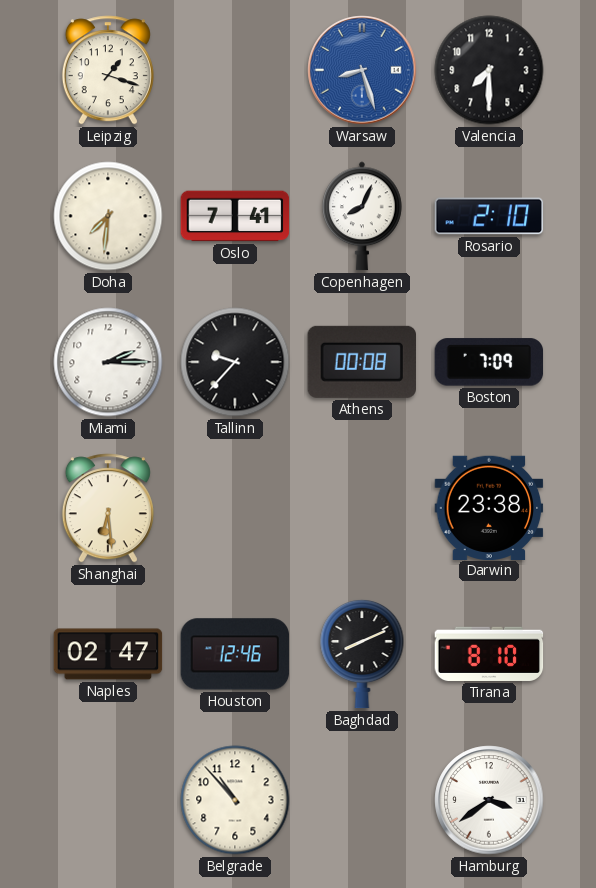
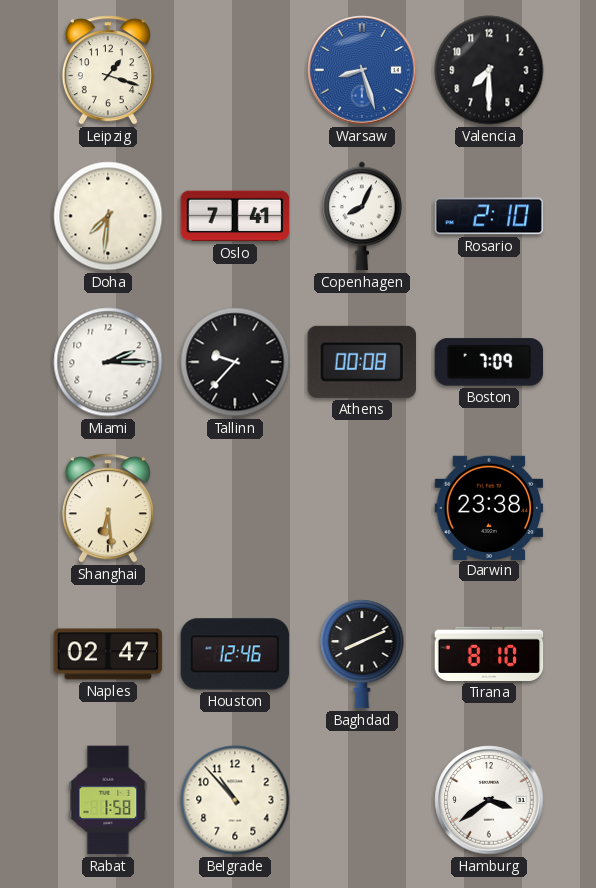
Rabat: none -> 1:58 (108, 800)
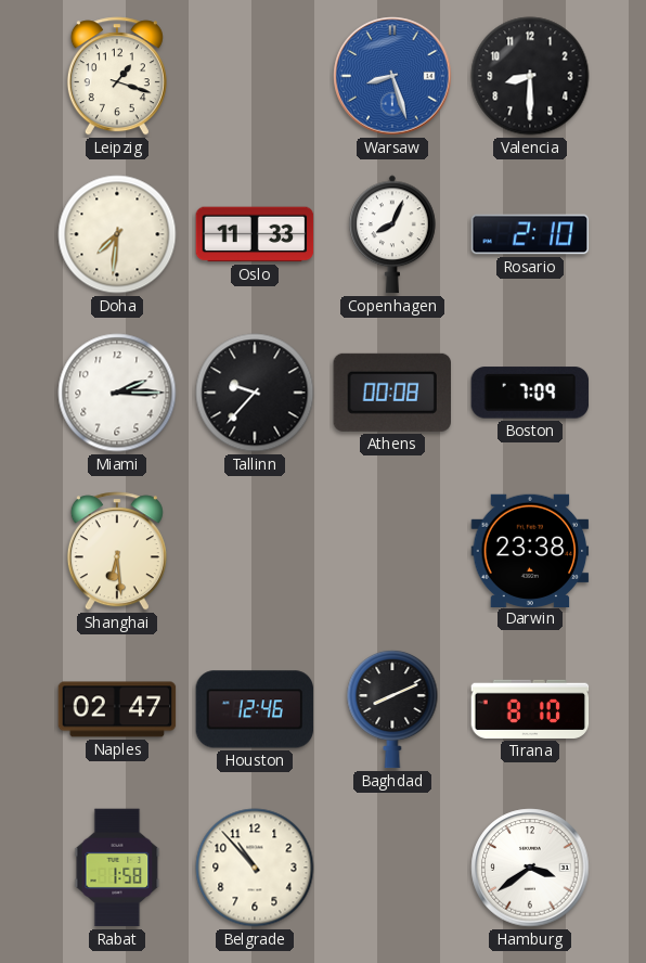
Valencia: 7:30 -> 8:30 (530, 76)
Oslo: 7:41 -> 11:33 (255, 234)
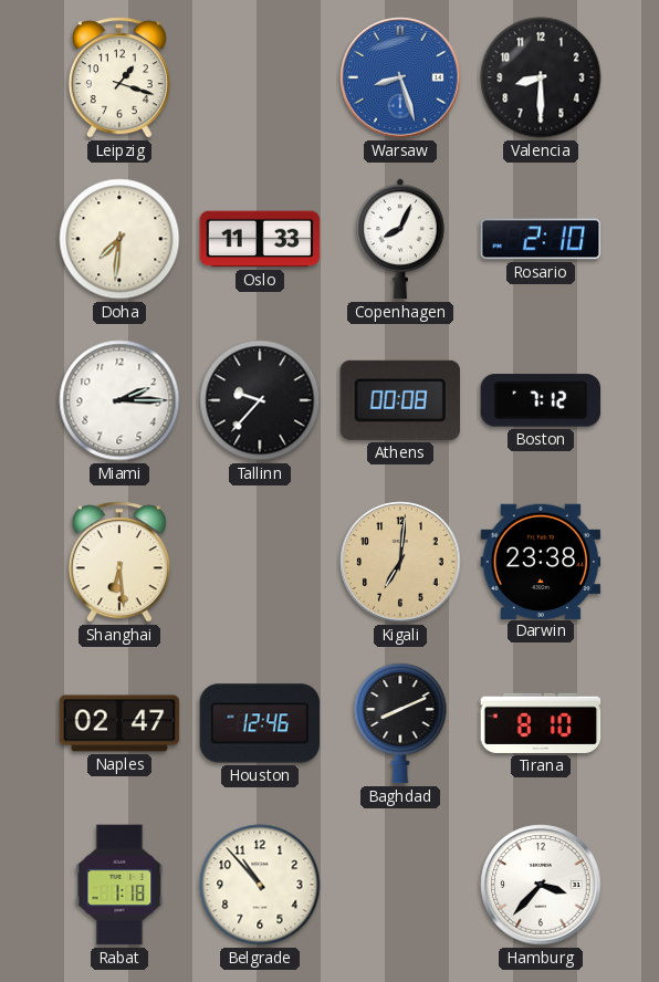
Boston: 7:09 -> 7:12 (541, 400)
Kigali: none -> 7:01 (400, 562)
Rabat: 1:58 -> 1:18 (119, 885)
Hamburg: 3:39 -> 3:37 (541, 885)
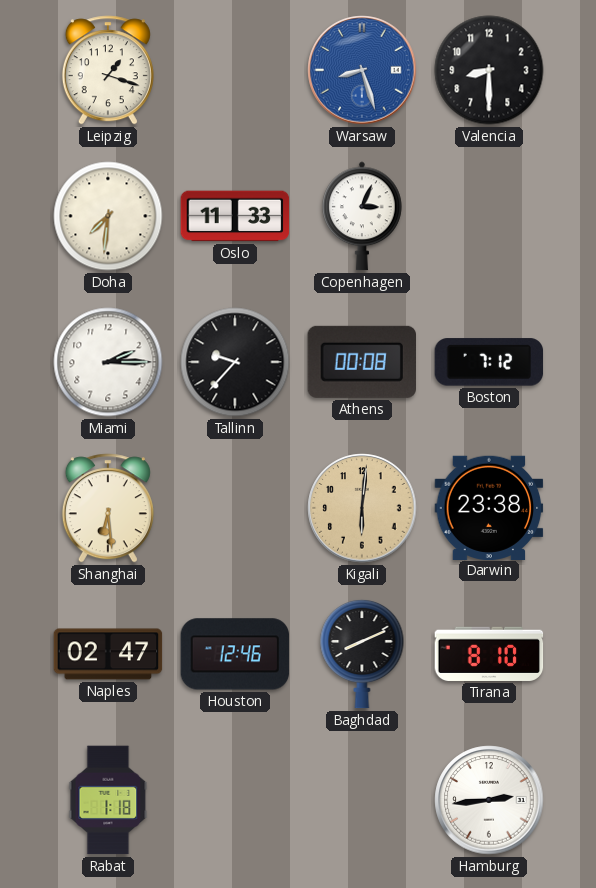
Copenhagen: 8:04 -> 3:04 (363, 216)
Rosario: 2:10 -> none (541, 239)
Kigali: 7:01 -> 6:01 (362, 508)
Belgrade: 10:53 -> none (260, 885)
Hamburg: 3:37 -> 2:44 (489, 800)
